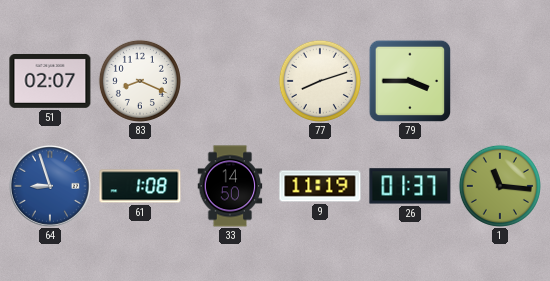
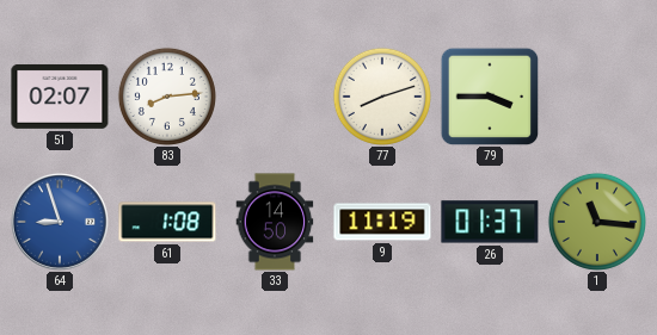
83: 8:19 -> 8:14 (167, 97)
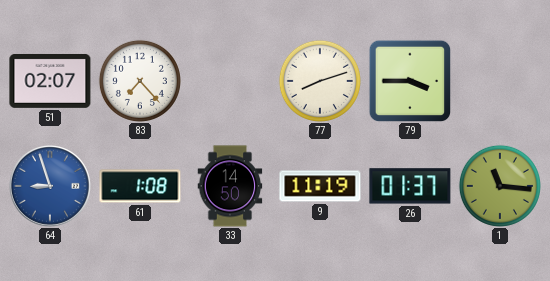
83: 8:14 -> 7:23 (140, 81)
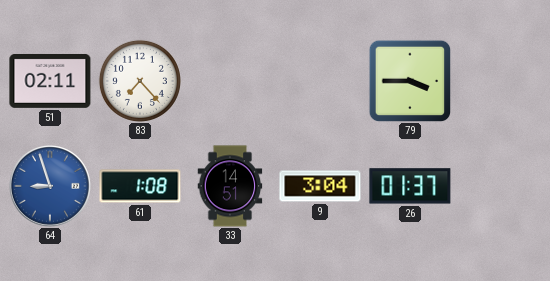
51: 02:07 -> 02:11 (50, 81)
77: 8:12 -> none (320, 81)
33: 14:50 -> 14:51 (230, 186)
9: 11:19 -> 3:04 (320, 186)
1: 11:16 -> none (500, 186)
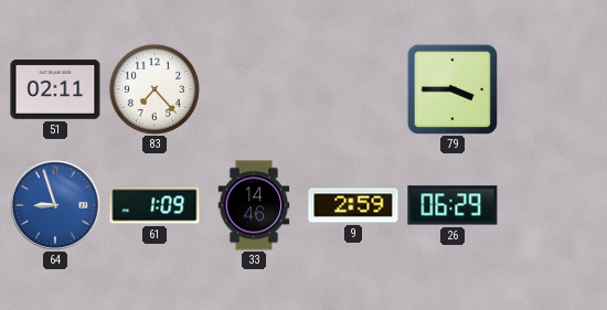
61: 1:08 -> 1:09 (155, 205)
33: 14:51 -> 14:46 (254, 205)
9: 3:04 -> 2:59 (353, 205)
26: 01:37 -> 06:29 (452, 205)
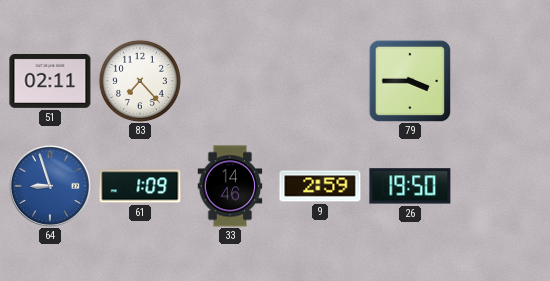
26: 06:29 -> 19:50 (410, 186)
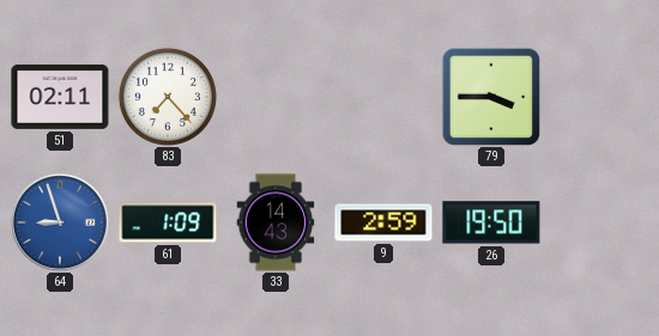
33: 14:46 -> 14:43 (276, 222)
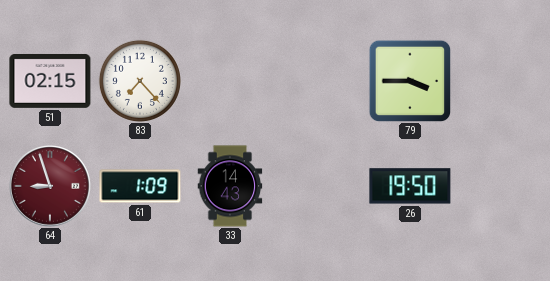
51: 02:11 -> 02:15 (50, 81)
64 dial: blue -> burgundy (50, 186)
9: 2:59 -> none (383, 222)
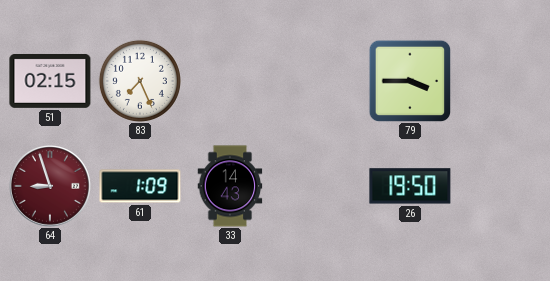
83: 7:23 -> 7:26 (140, 81)
